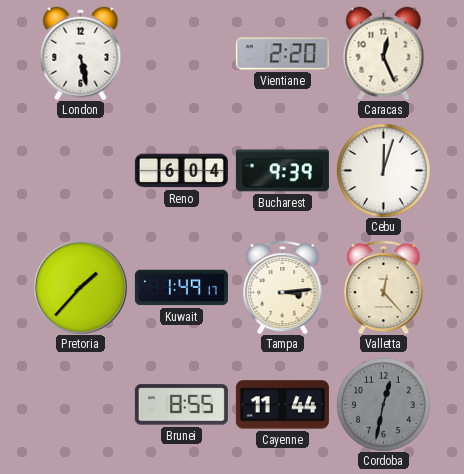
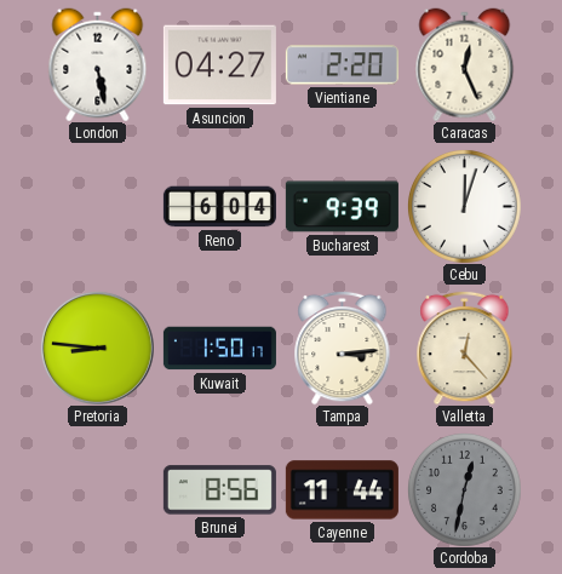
Asuncion: none -> 04:27 (219, 65)
Pretoria: 1:37 -> 8:46 (97, 348)
Kuwait: 1:49 -> 1:50 (219, 349)
Brunei: 8:55 -> 8:56 (219, 490)
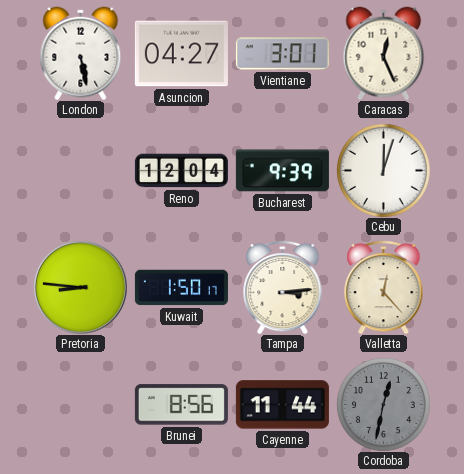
Vientiane: 2:20 -> 3:01 (282, 54)
Reno: 6:04 -> 12:04 (181, 171)
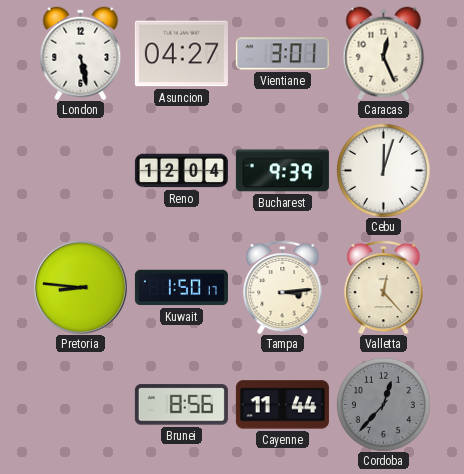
Cordoba: 12:32 -> 12:37 (384, 405)
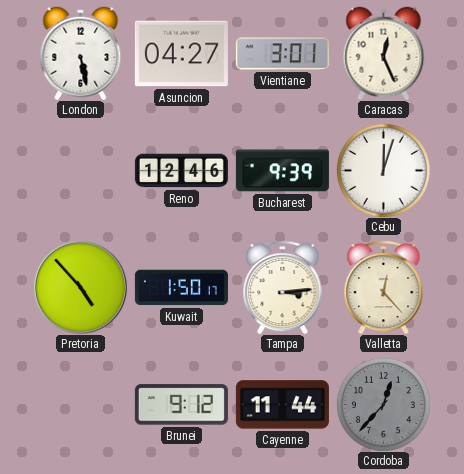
Reno: 12:04 -> 12:46 (181, 171)
Pretoria: 8:46 -> 4:53 (80, 287)
Brunei: 8:56 -> 9:12 (181, 405)
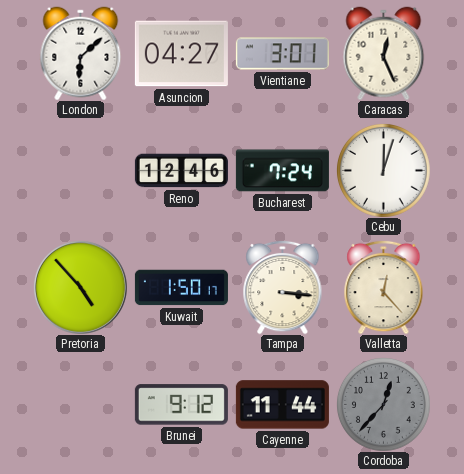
London: 5:28 -> 6:08 (81, 53)
Bucharest: 9:39 -> 7:24 (282, 171)
Tampa: 3:14 -> 3:16 (283, 287)
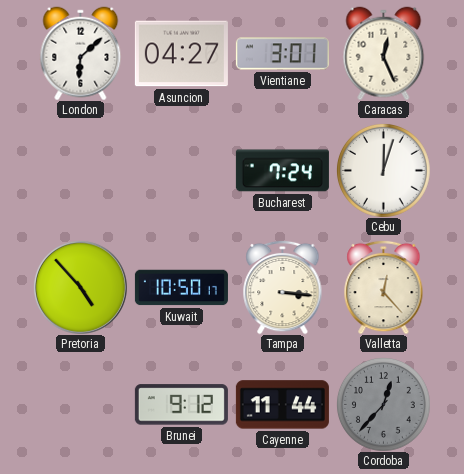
Reno: 12:46 -> none (181, 171)
Kuwait: 1:50 -> 10:50 (181, 288)
